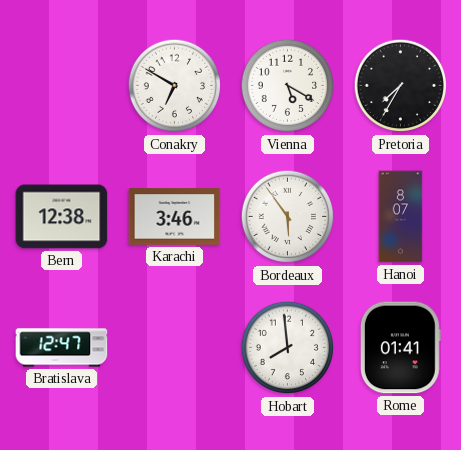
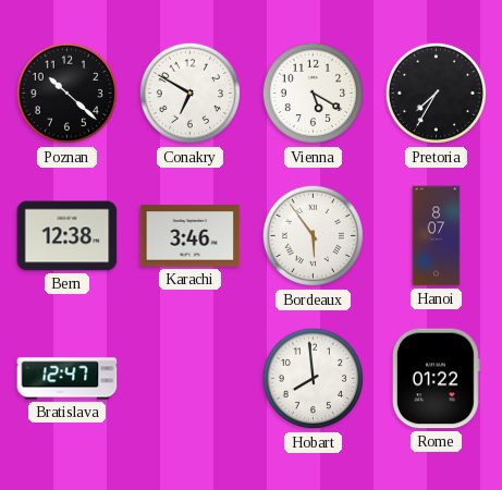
Poznan: none -> 10:22 (68, 94)
Rome: 01:41 -> 01:22 (436, 379)
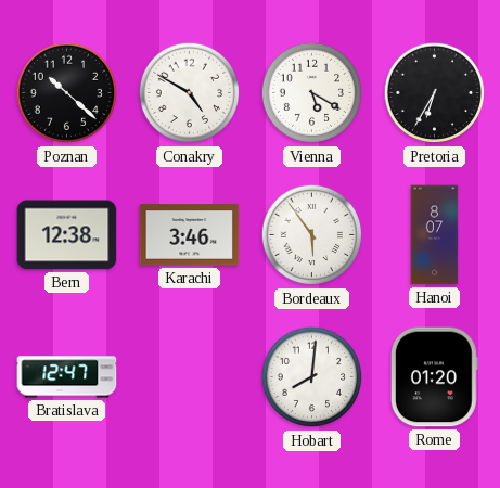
Conakry: 6:50 -> 4:50 (190, 93)
Pretoria: 7:35 -> 6:35 (435, 93)
Hobart: 7:59 -> 8:01 (312, 377)
Rome: 01:22 -> 01:20 (434, 377)
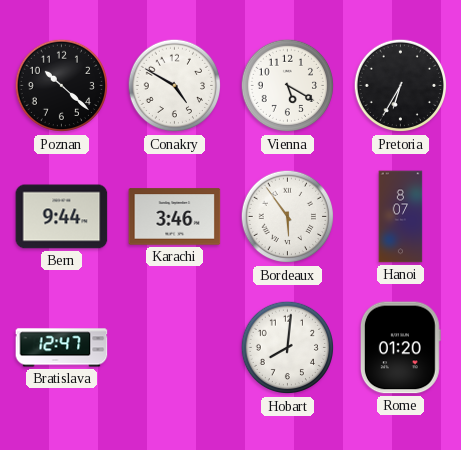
Bern: 12:38 -> 9:44 (62, 217)
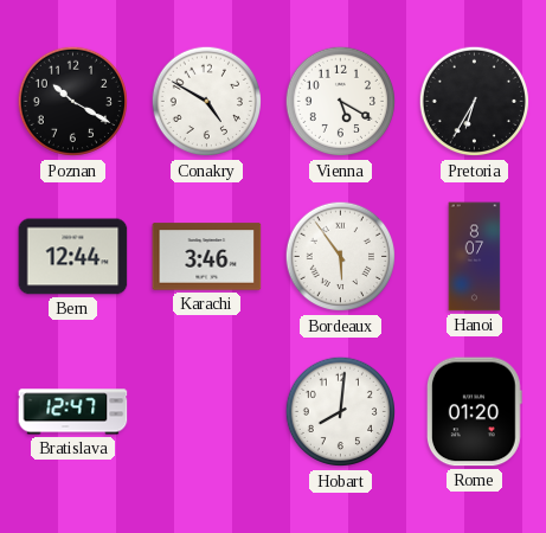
Poznan: 10:22 -> 10:20 (73, 102)
Bern: 9:44 -> 12:44 (73, 257)
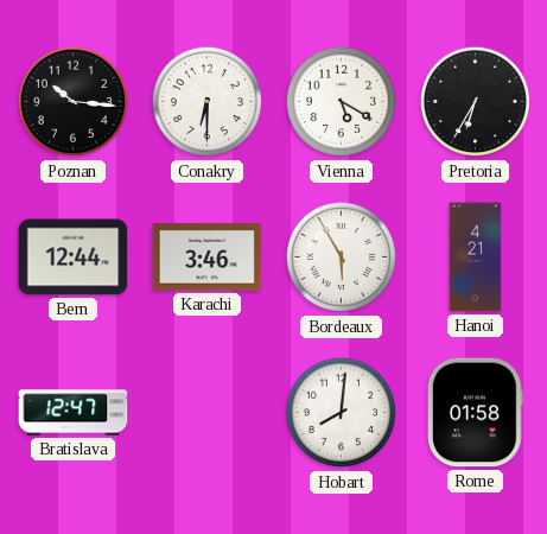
Poznan: 10:20 -> 10:16 (74, 102)
Conakry: 4:50 -> 6:30 (208, 102)
Bordeaux: 5:54 -> 5:55 (342, 258)
Hanoi: 8:07 -> 4:21 (476, 258)
Rome: 01:20 -> 01:58 (475, 413)
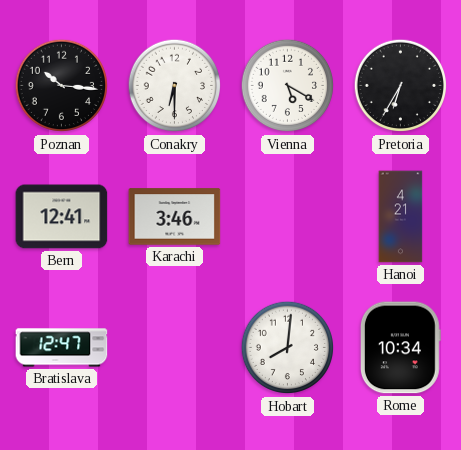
Bern: 12:44 -> 12:41 (62, 217)
Bordeaux: 5:55 -> none (342, 258)
Rome: 01:58 -> 10:34 (400, 348)
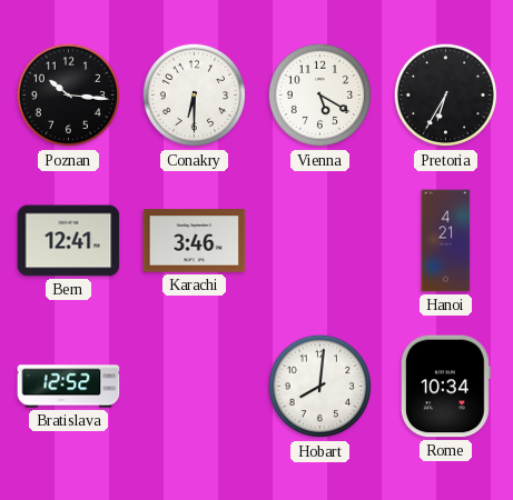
Bratislava: 12:47 -> 12:52 (69, 387)
